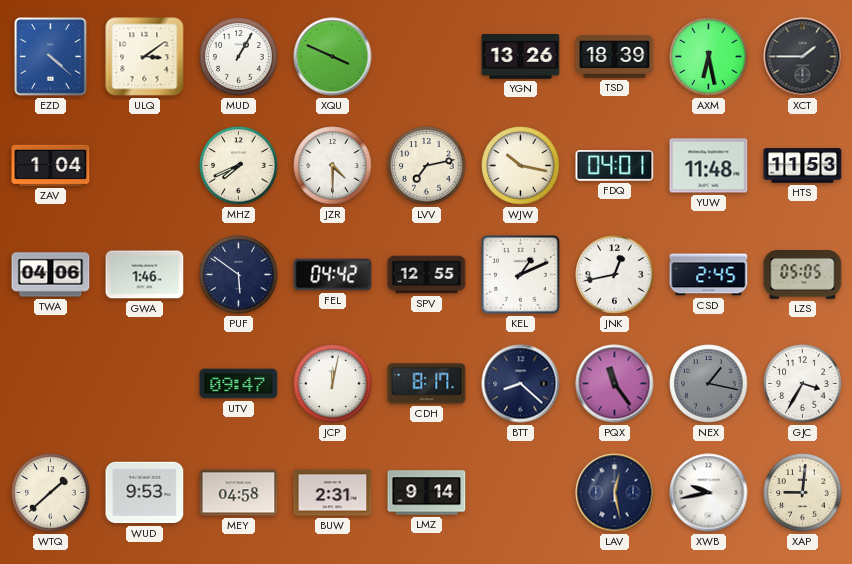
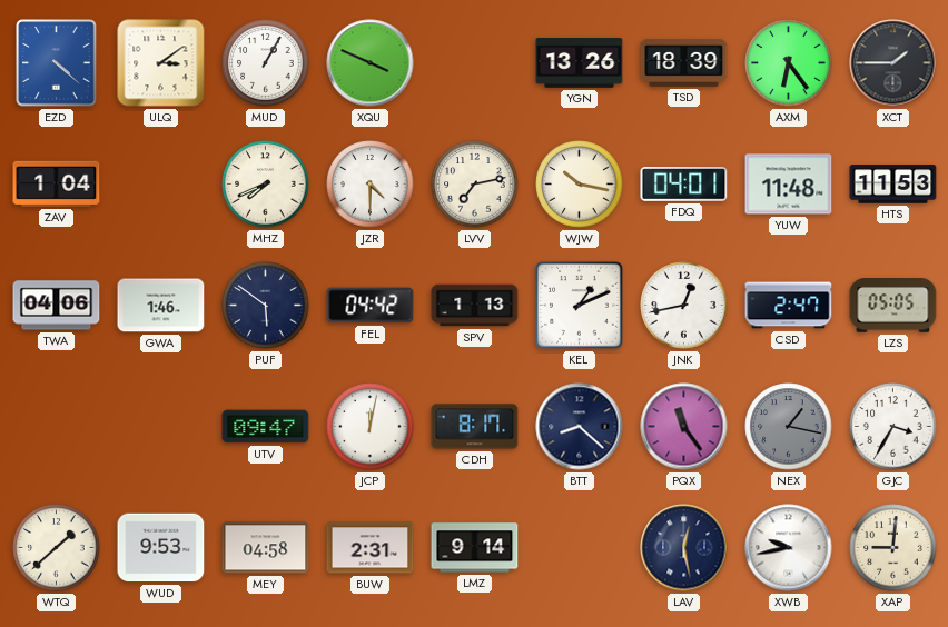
AXM: 6:28 -> 6:24 (789, 63)
SPV: 12:55 -> 1:13 (475, 306)
CSD: 2:45 -> 2:47 (789, 306)
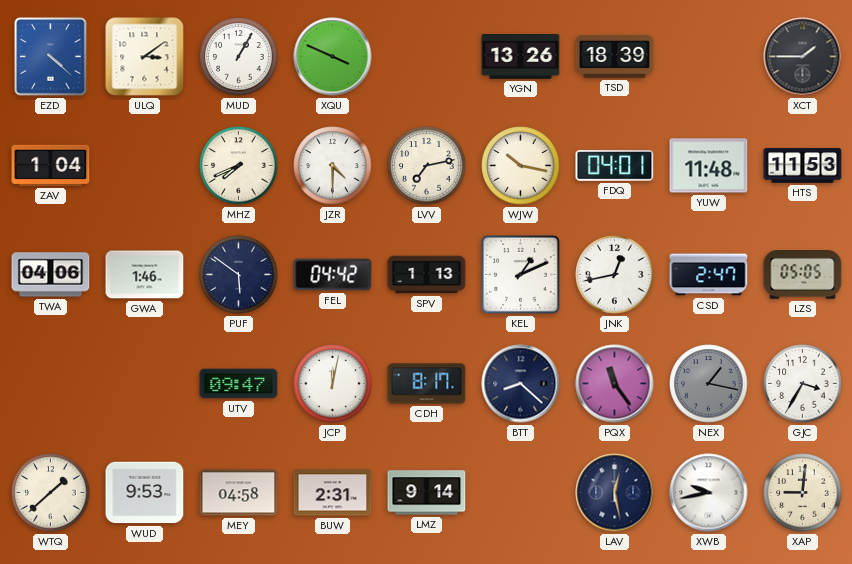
AXM: 6:24 -> none (789, 63)
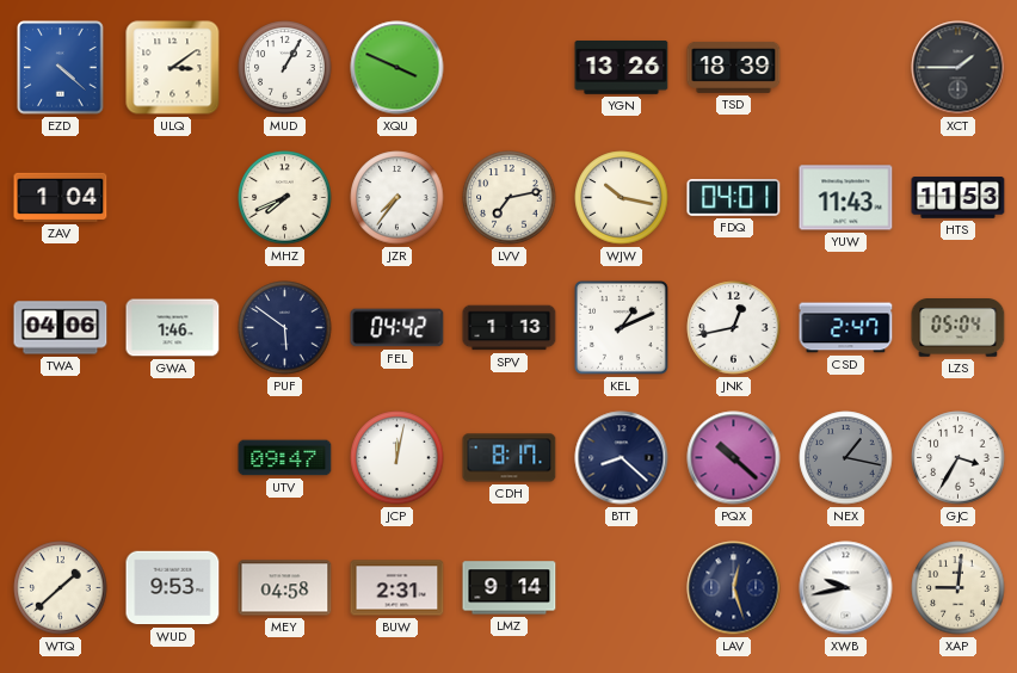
JZR: 4:30 -> 7:36 (397, 198)
YUW: 11:48 -> 11:43 (846, 198)
LZS: 05:05 -> 05:04 (959, 328)
PQX: 11:24 -> 10:22 (734, 458)
LAV: 12:28 -> 12:27 (734, 588)
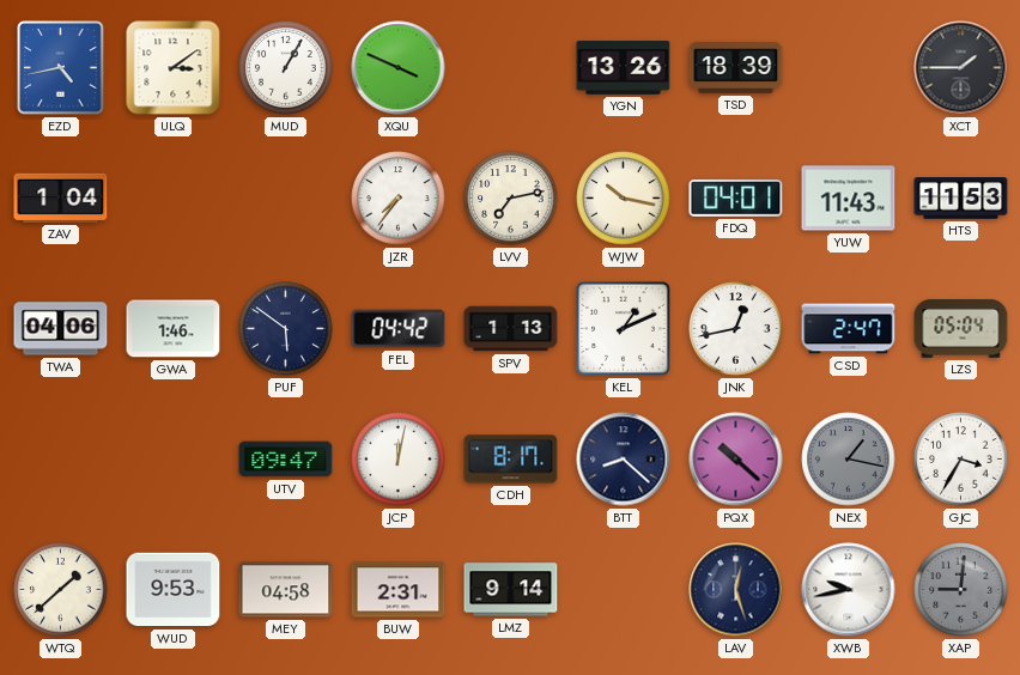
EZD: 4:22 -> 4:43 (61, 68)
MHZ: 7:41 -> none (285, 198)
XAP dial: cream -> grey (961, 590)
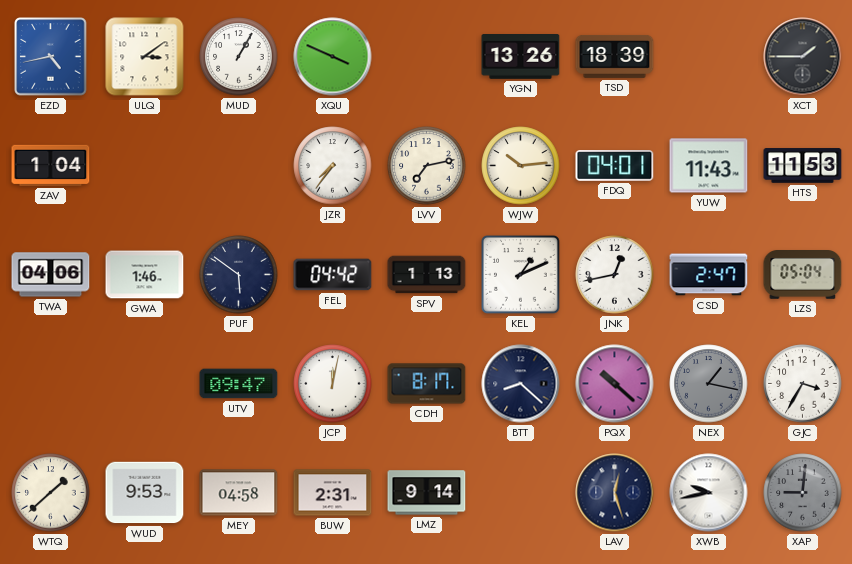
WJW: 10:17 -> 10:14 (521, 166)
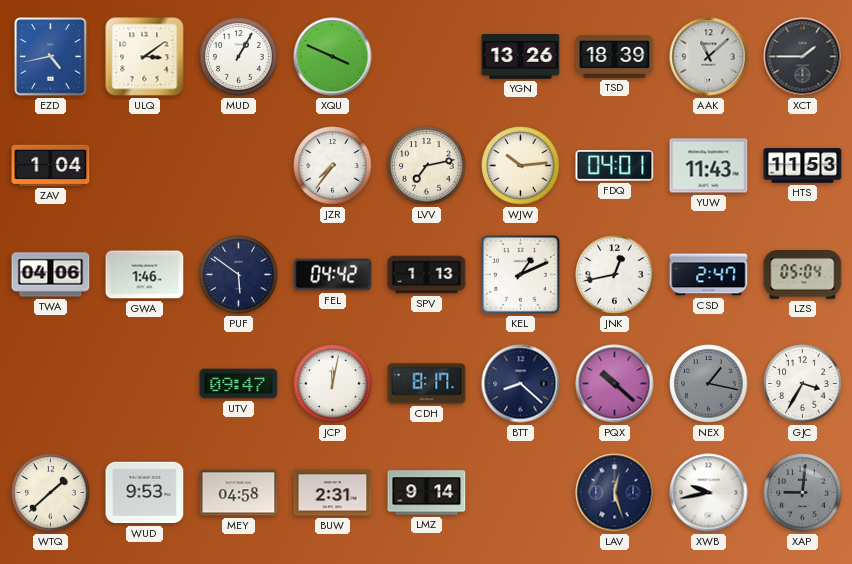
AAK: none -> 11:08 (709, 57)
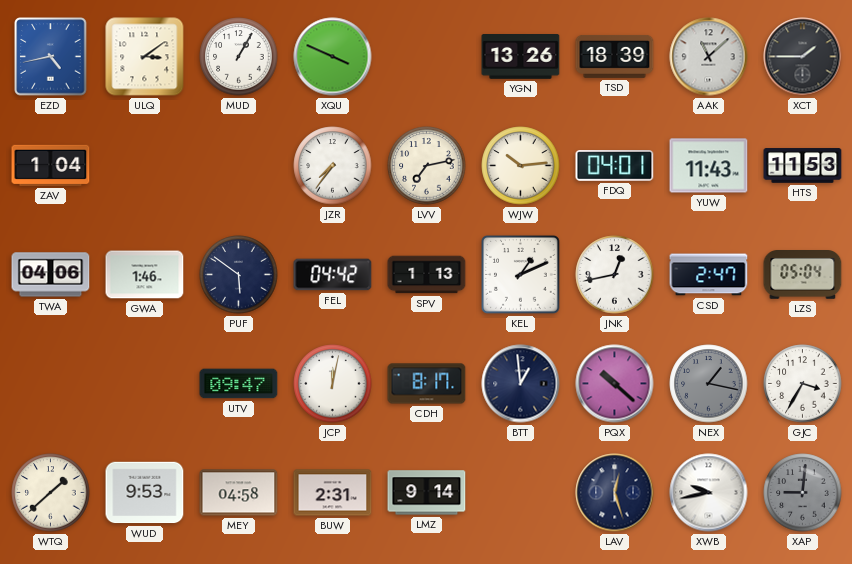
BTT: 8:22 -> 12:59 (521, 384)
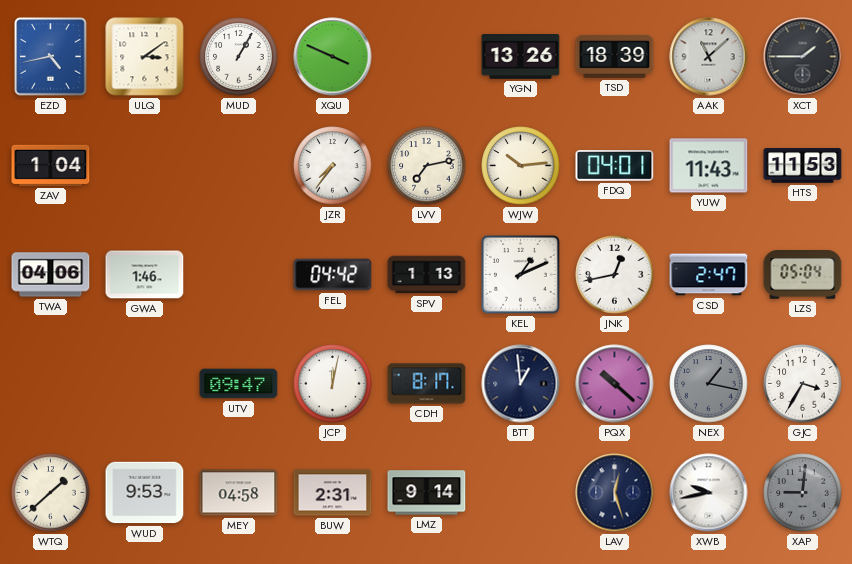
PUF: 5:51 -> none (239, 275)
